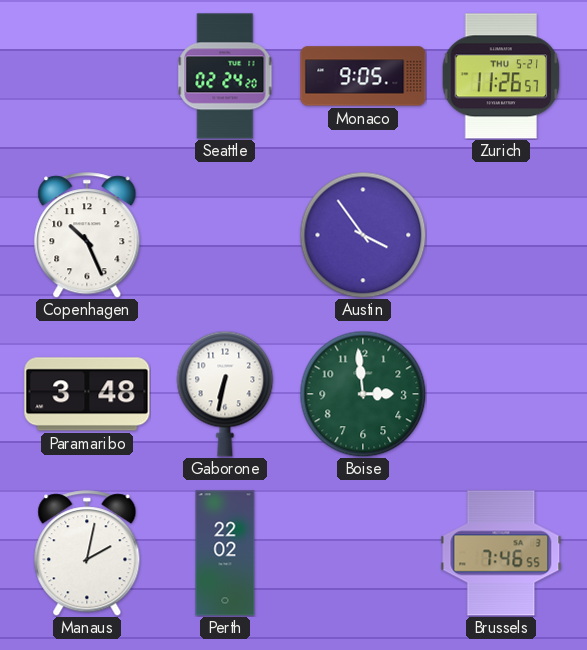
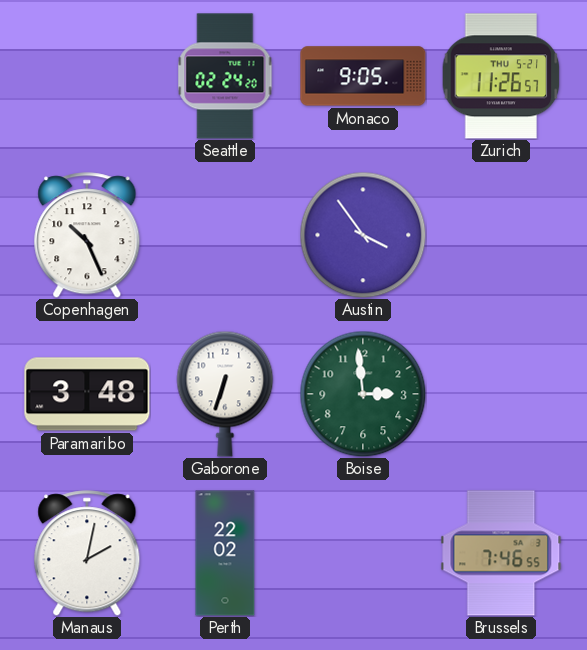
Gaborone: 6:32 -> 6:33 (225, 394)
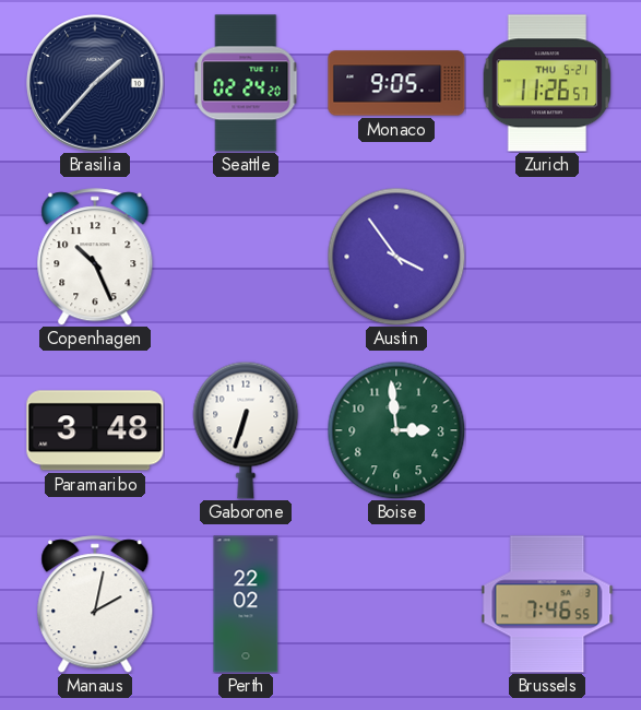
Brasilia: none -> 1:37 (95, 83)
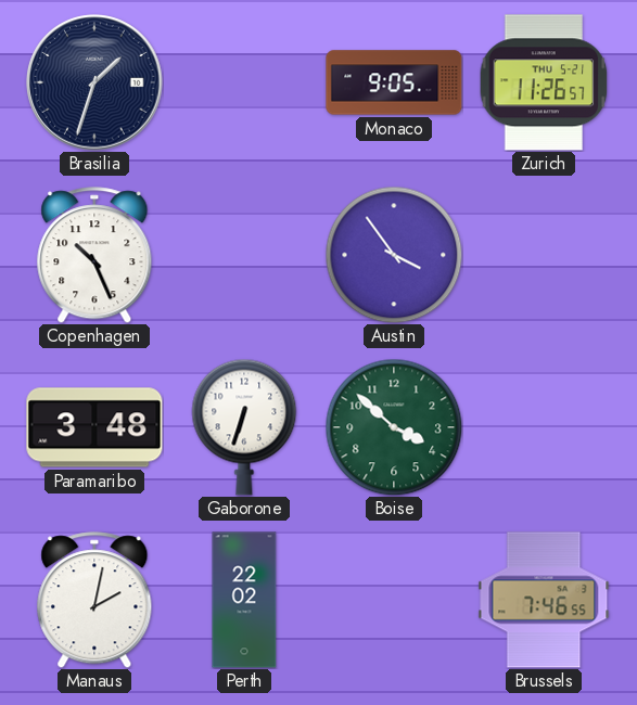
Brasilia: 1:37 -> 1:33 (94, 82)
Seattle: 02:24 -> none (246, 83)
Boise: 2:59 -> 3:52 (394, 427)
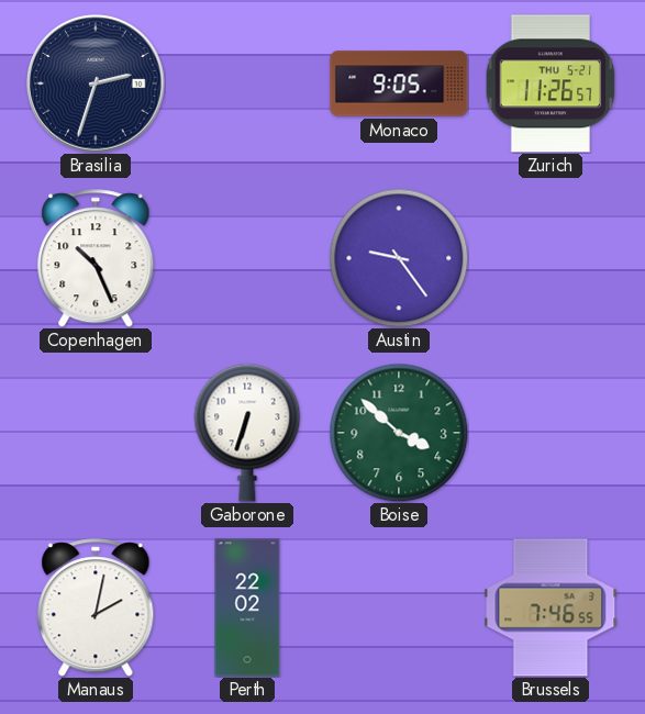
Brasilia: 1:33 -> 2:33 (96, 83)
Austin: 3:54 -> 9:24 (399, 258)
Paramaribo: 3:48 -> none (94, 427)
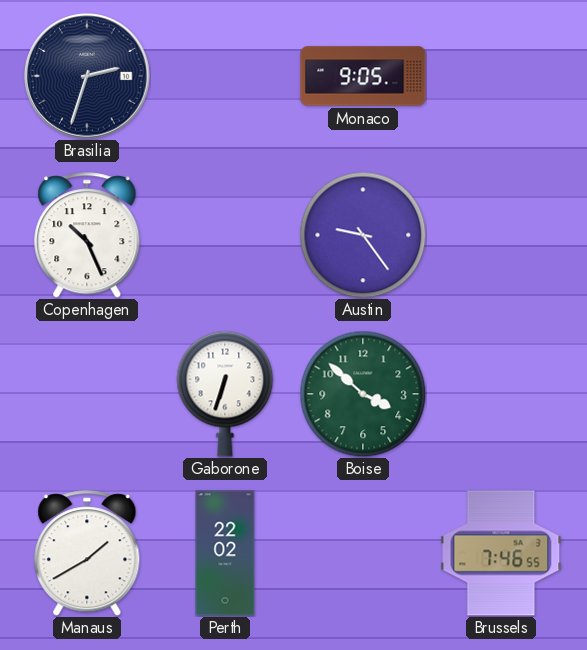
Zurich: 11:26 -> none (551, 83)
Manaus: 2:02 -> 1:40 (87, 553)
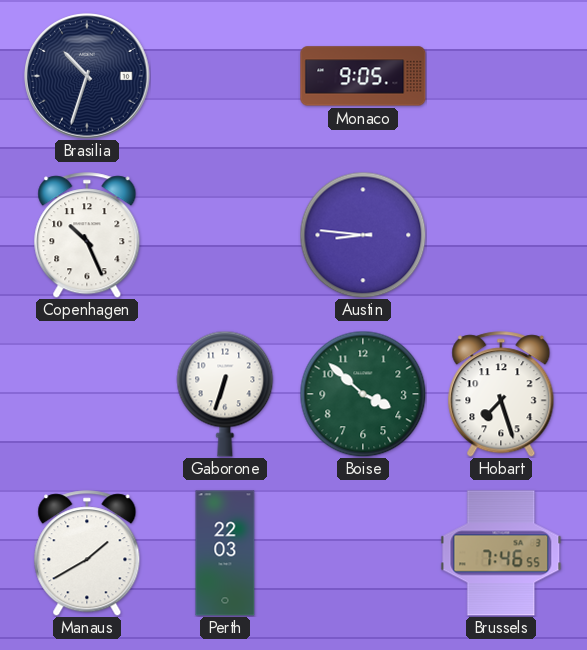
Brasilia: 2:33 -> 10:33 (87, 76)
Austin: 9:24 -> 8:46 (363, 235)
Hobart: none -> 7:27 (501, 394)
Perth: 22:02 -> 22:03 (225, 553)
